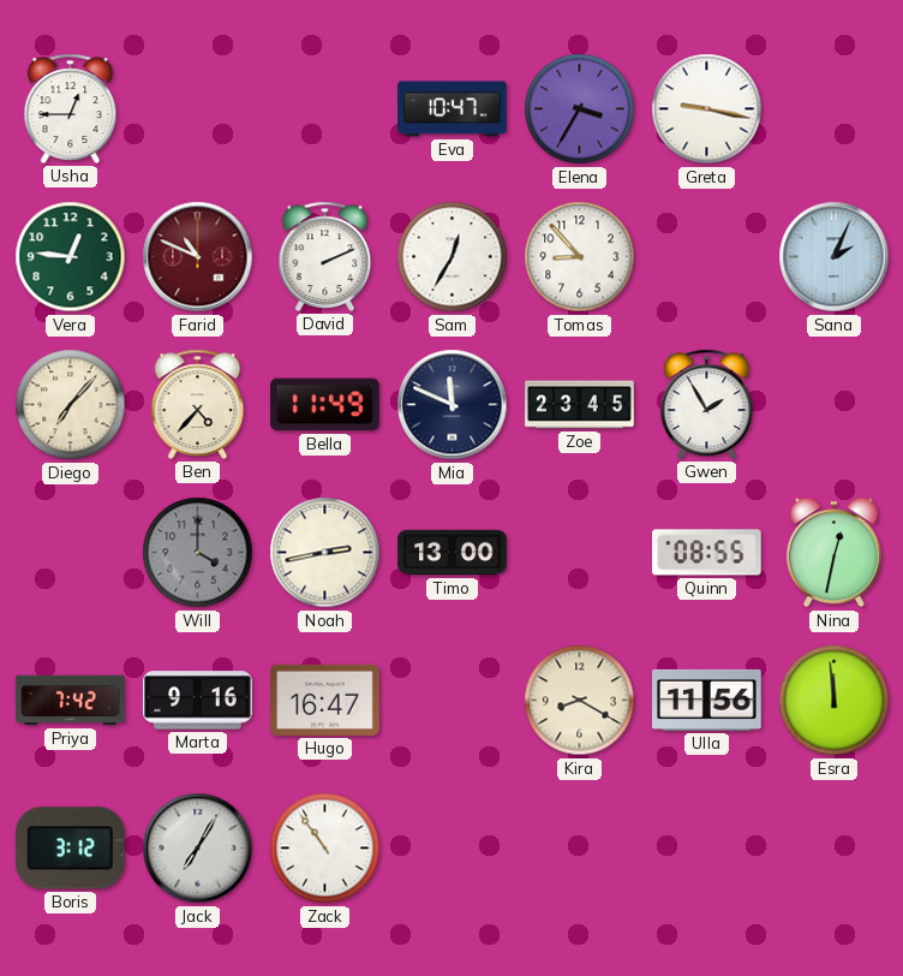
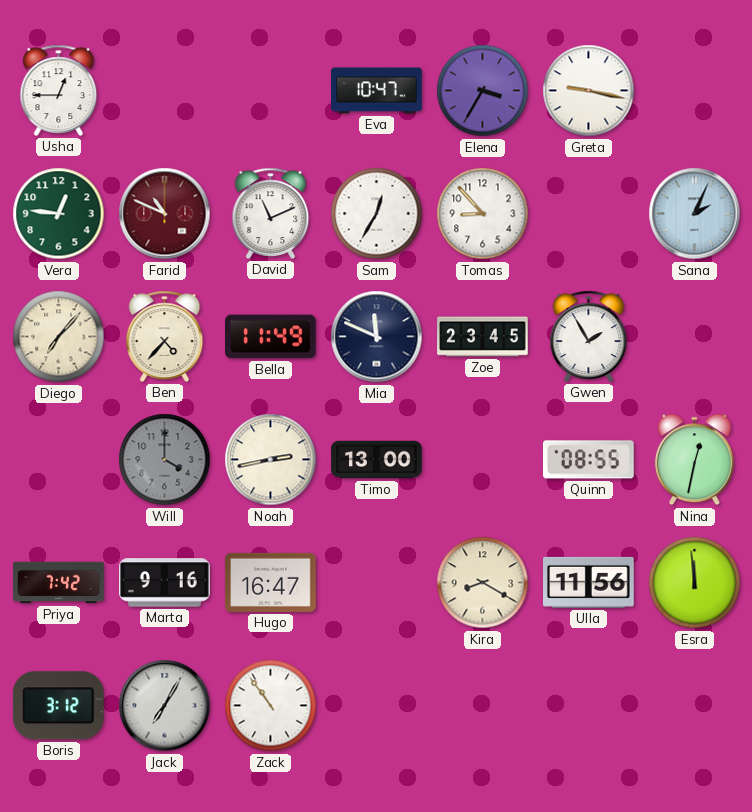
David: 2:11 -> 11:11 (271, 213)
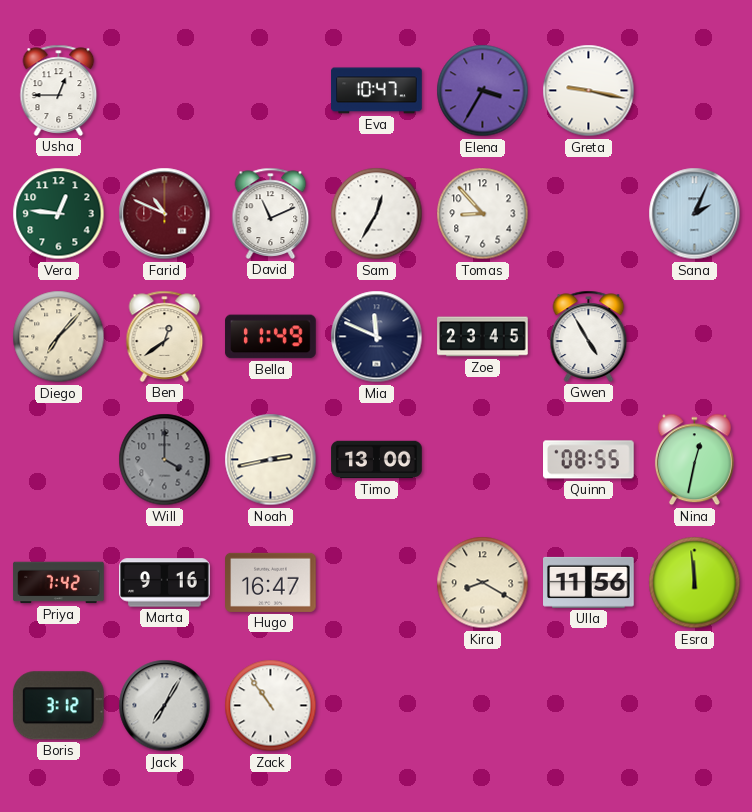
Ben: 4:37 -> 12:39 (165, 336)
Gwen: 1:55 -> 4:55 (589, 336)
